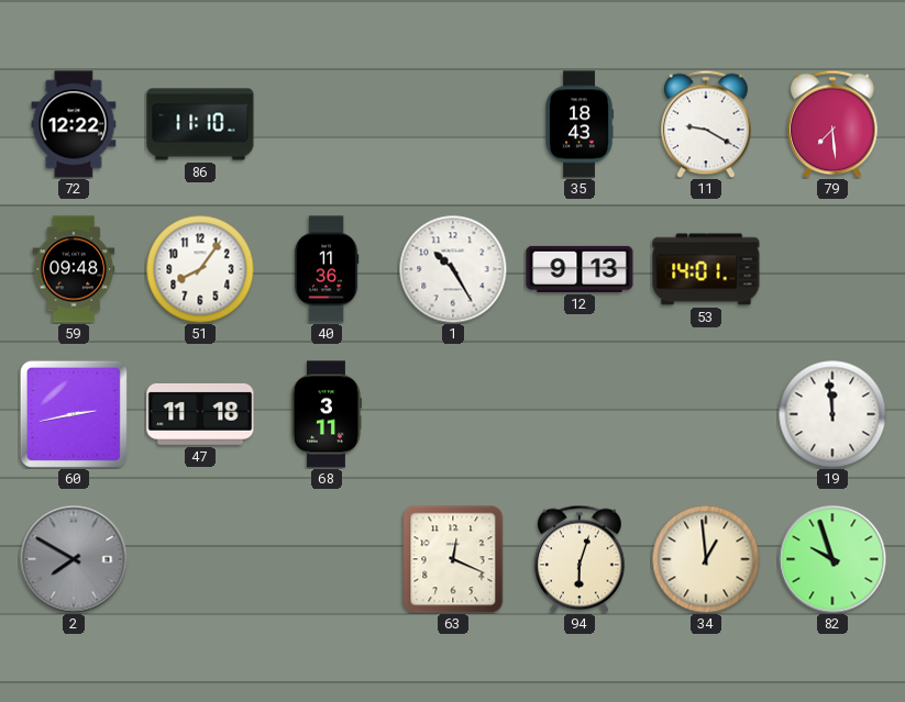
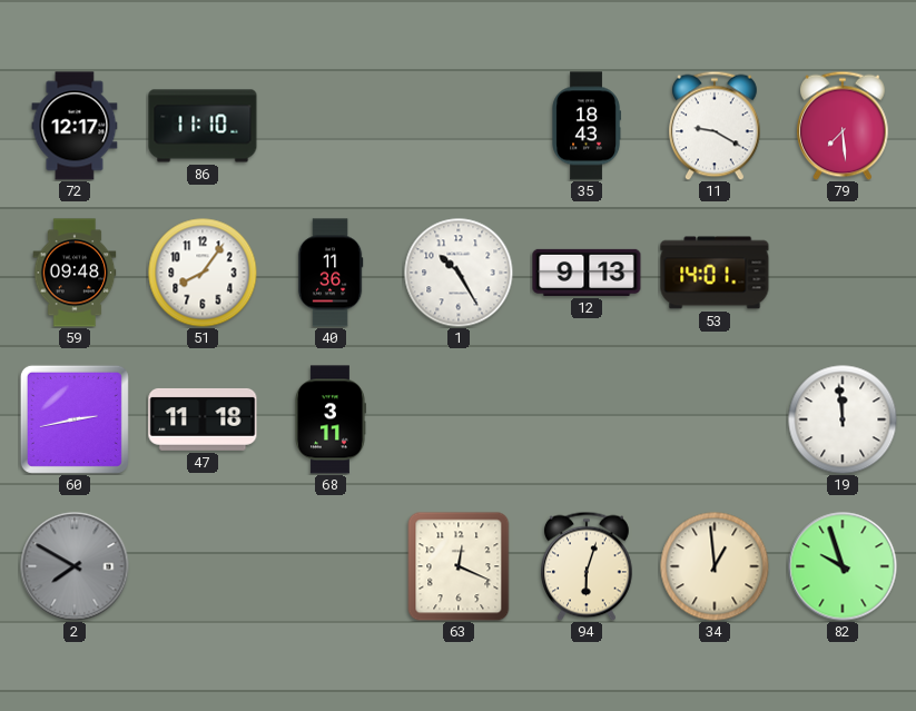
72: 12:22 -> 12:17 (75, 126)
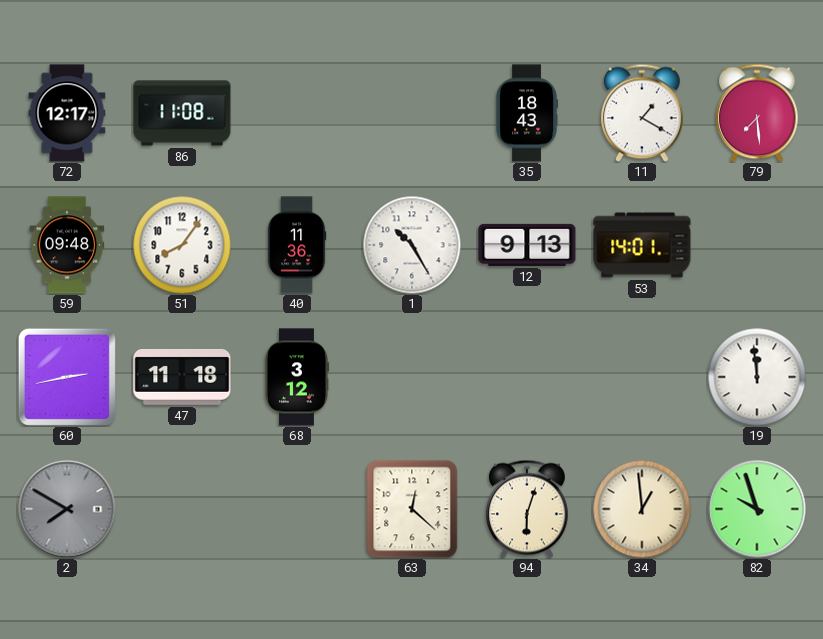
86: 11:10 -> 11:08 (182, 113)
11: 9:20 -> 1:20 (643, 113)
68: 3:11 -> 3:12 (296, 377)
63: 12:19 -> 12:22 (412, 509)
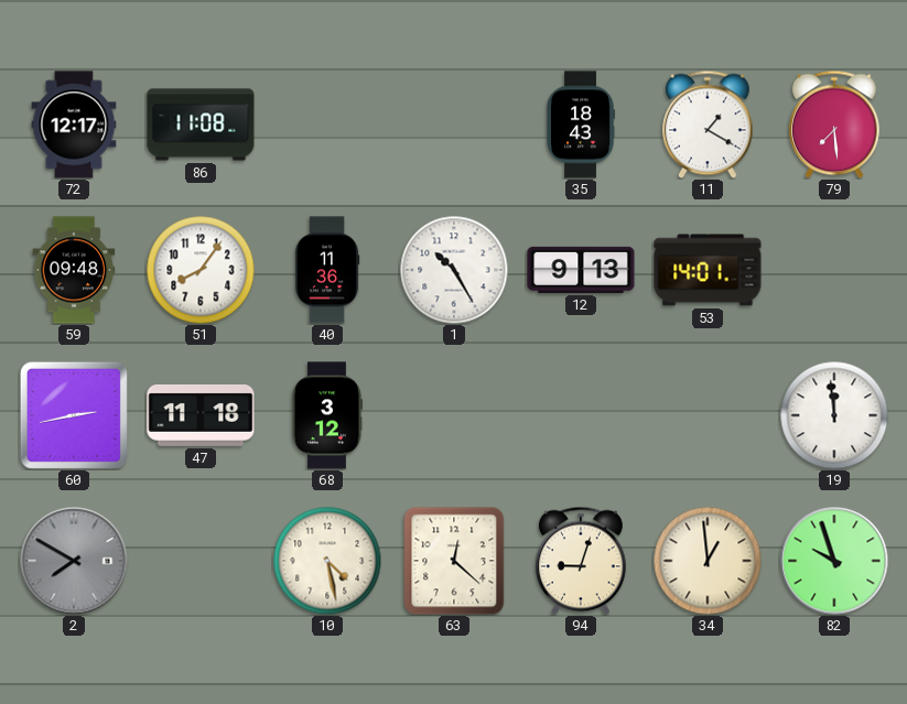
10: none -> 4:28 (327, 561)
94: 6:03 -> 9:03 (582, 561)
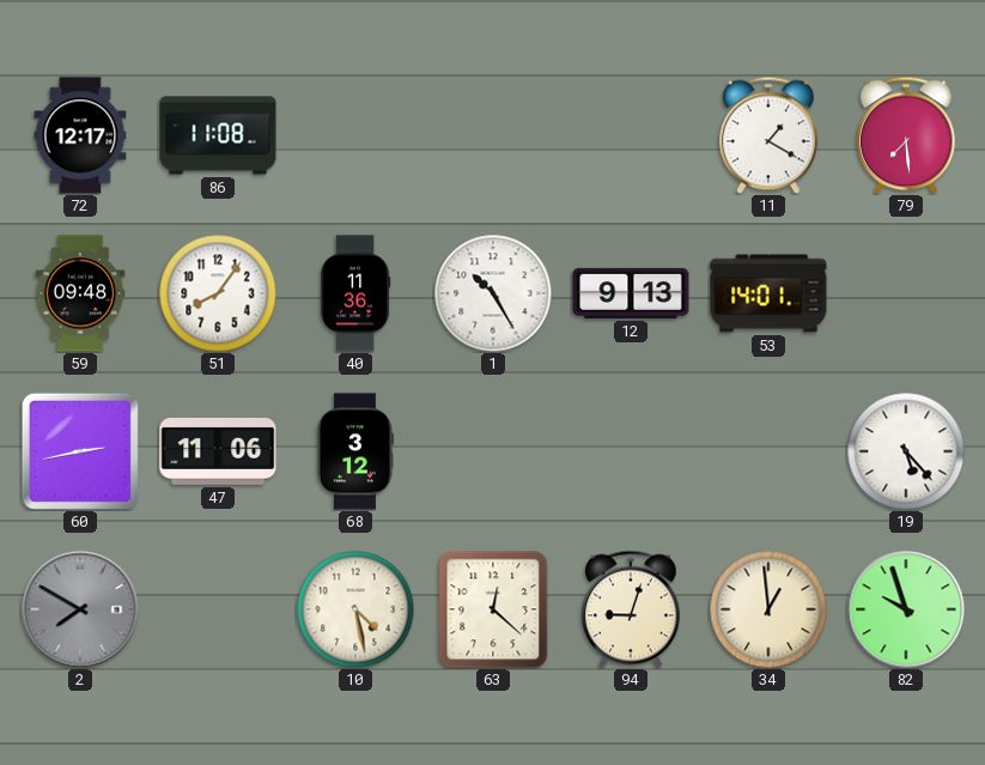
35: 18:43 -> none (581, 124)
47: 11:18 -> 11:06 (218, 451)
19: 11:59 -> 5:23 (906, 451)
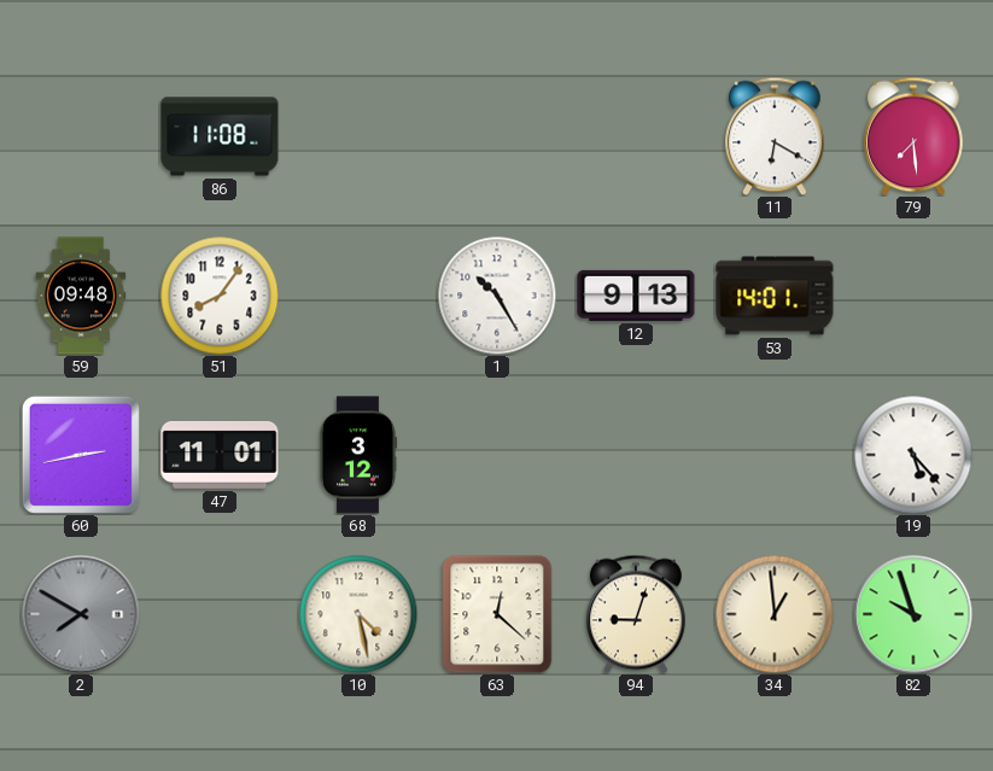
72: 12:17 -> none (80, 135)
11: 1:20 -> 6:20 (776, 136)
40: 11:36 -> none (355, 293)
47: 11:06 -> 11:01 (220, 455)
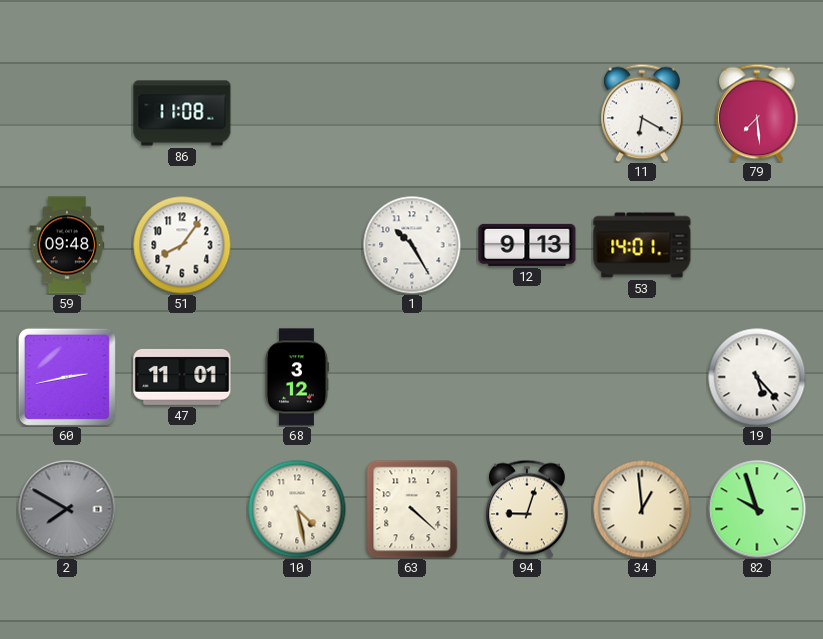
63: 12:22 -> 4:22 (412, 509)
